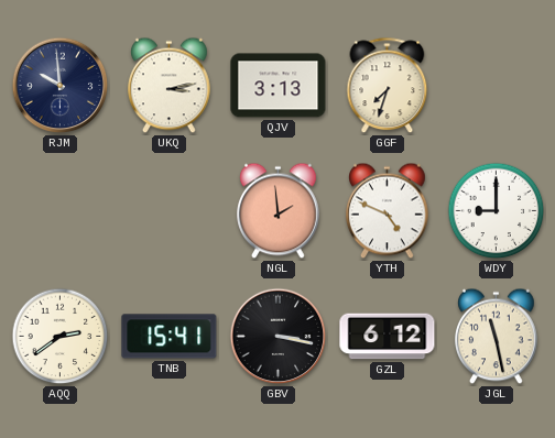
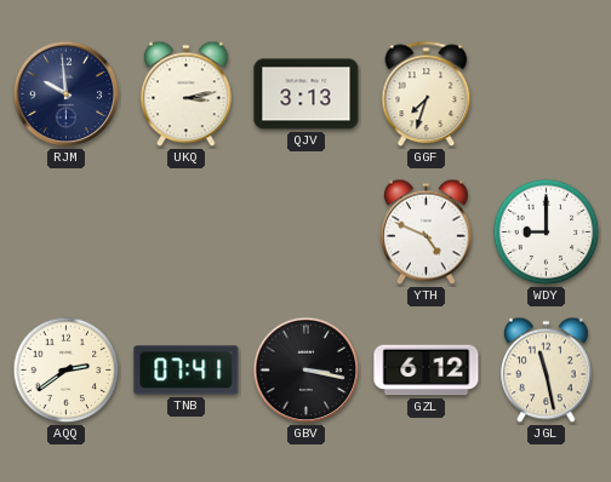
NGL: 1:59 -> none (279, 211)
TNB: 15:41 -> 07:41 (187, 371)
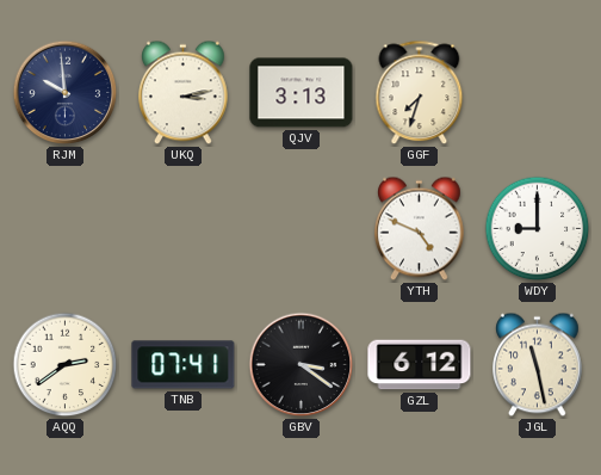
GBV: 3:17 -> 3:21 (302, 365)
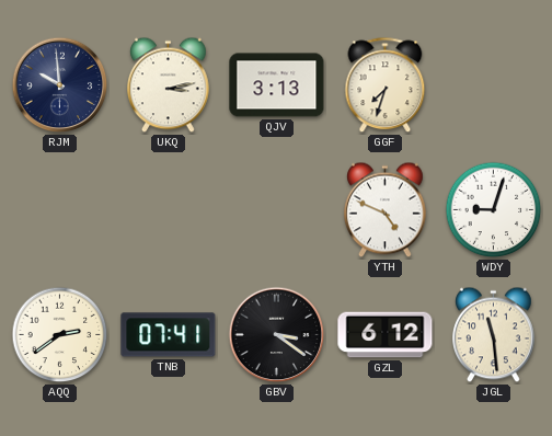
WDY: 9:00 -> 9:03 (494, 210)
JGL: 11:28 -> 11:29 (494, 335)
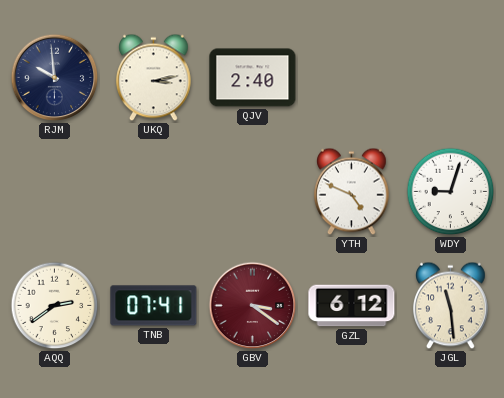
QJV: 3:13 -> 2:40 (253, 78)
GGF: 7:33 -> none (386, 85)
GBV dial: black -> burgundy (253, 306)
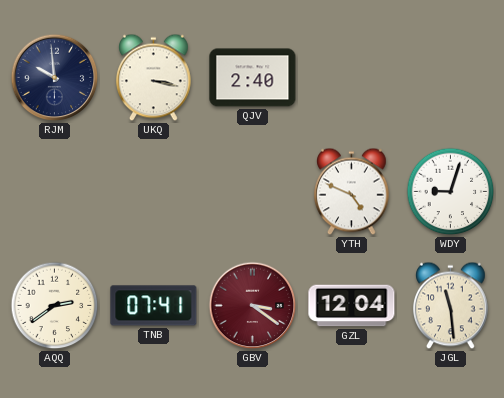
UKQ: 3:13 -> 3:17 (154, 78)
GZL: 6:12 -> 12:04 (352, 306)
